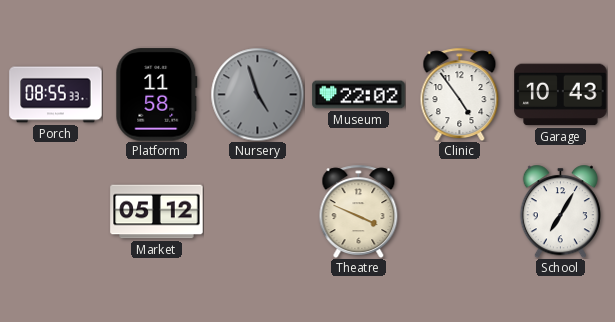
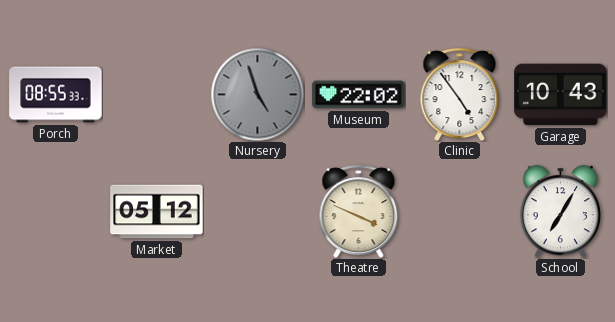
Platform: 11:58 -> none (157, 95)
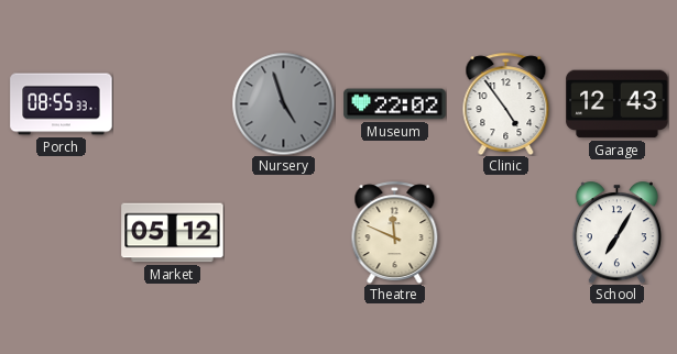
Garage: 10:43 -> 12:43 (618, 104)
Theatre: 3:49 -> 11:49 (395, 232)
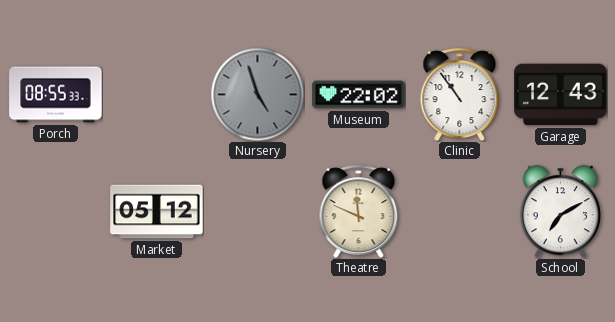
Clinic: 4:54 -> 10:54 (460, 94)
School: 7:05 -> 7:10 (560, 211)
